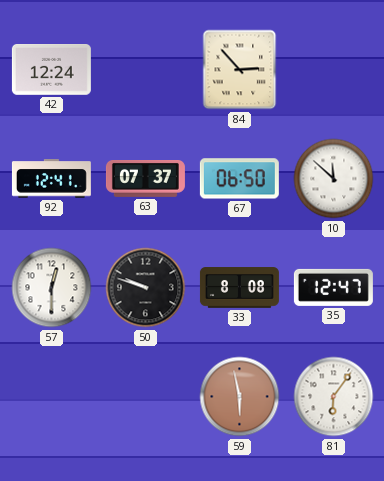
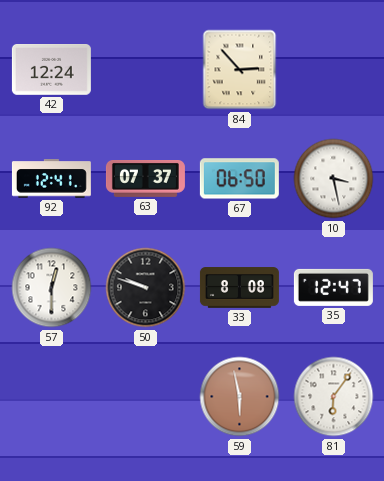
10: 11:52 -> 3:28 (334, 179)
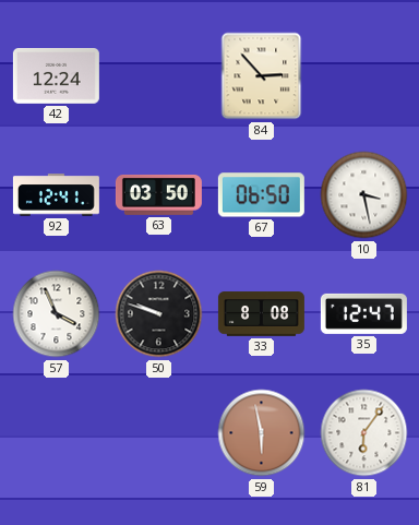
63: 07:37 -> 03:50 (158, 195)
57: 12:30 -> 3:56 (57, 314)
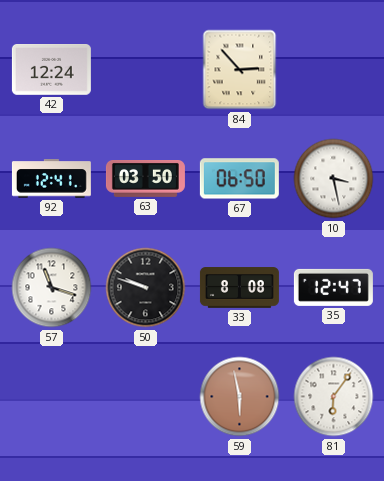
57: 3:56 -> 11:18 (52, 288)
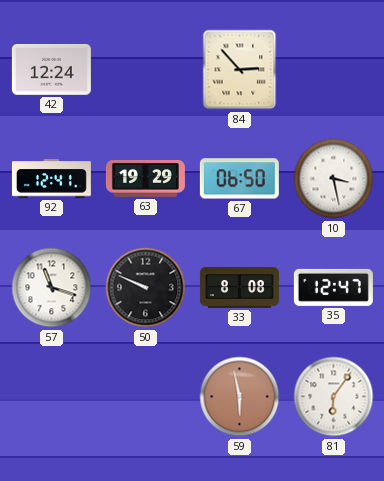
63: 03:50 -> 19:29 (145, 179)
50: 9:48 -> 9:49 (146, 288)
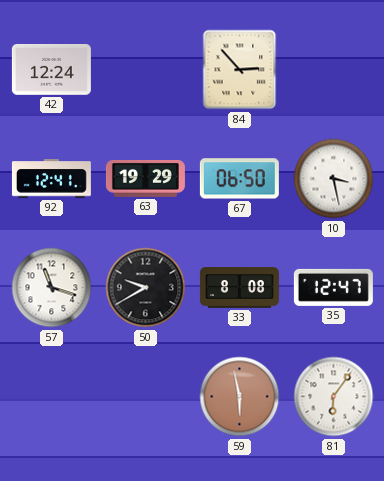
50: 9:49 -> 9:40 (146, 288)
